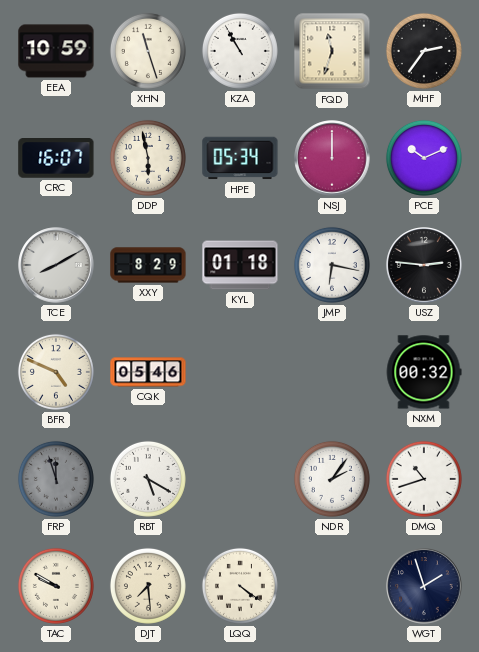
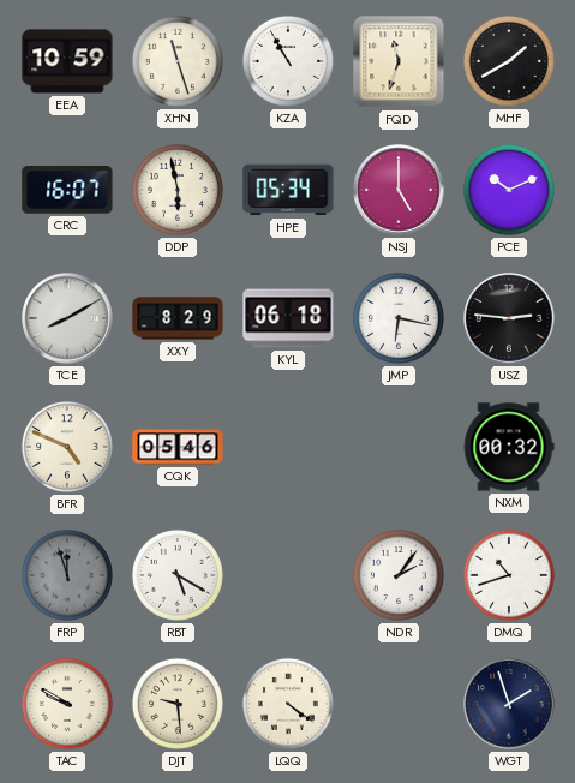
MHF: 2:36 -> 1:40 (509, 61)
NSJ: 12:00 -> 5:00 (399, 190)
KYL: 01:18 -> 06:18 (288, 318)
DJT: 7:29 -> 9:29 (178, 704)
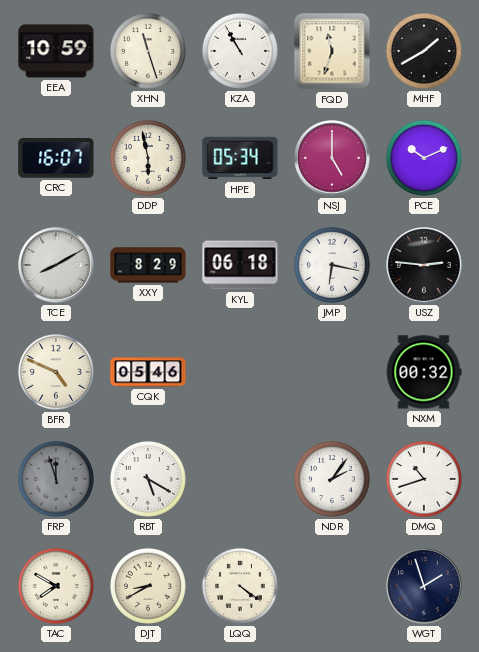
TAC: 9:50 -> 7:50 (56, 586)
DJT: 9:29 -> 8:40 (148, 586)
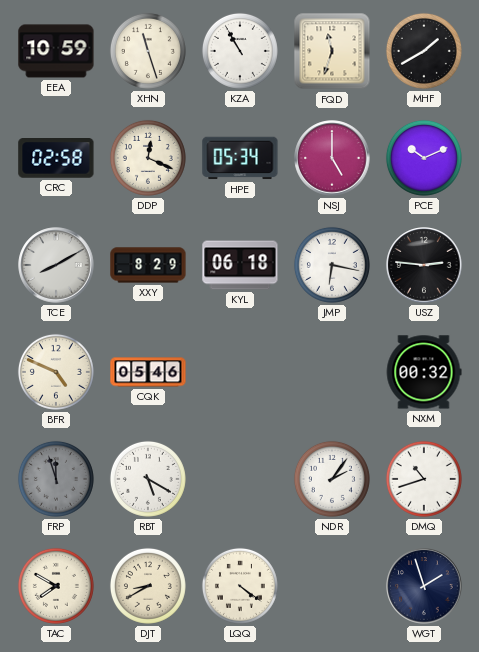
CRC: 16:07 -> 02:58 (56, 159)
DDP: 5:58 -> 12:19 (148, 158)
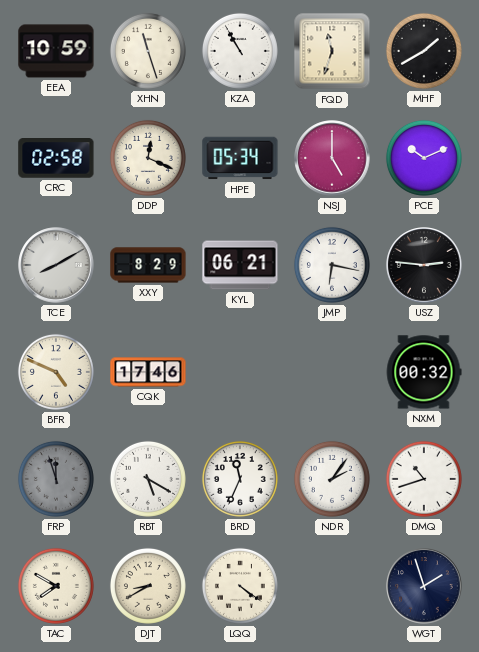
KYL: 06:18 -> 06:21 (240, 265)
CQK: 05:46 -> 17:46 (148, 372)
BRD: none -> 11:34 (240, 479)
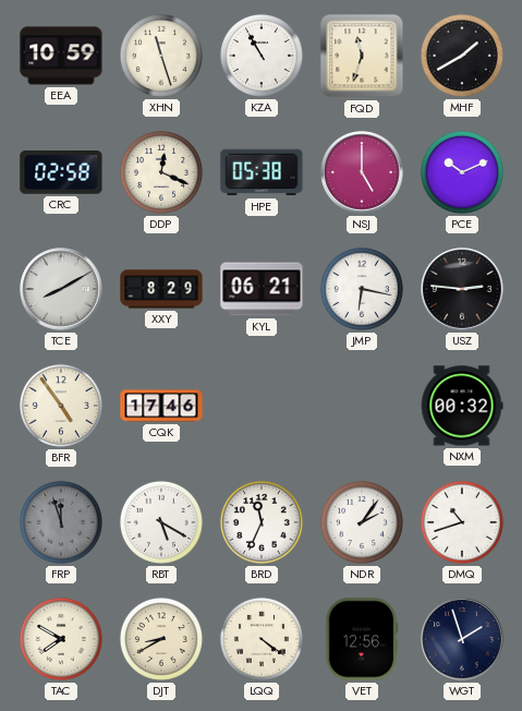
HPE: 05:34 -> 05:38 (262, 172)
BFR: 4:49 -> 4:54 (61, 406)
VET: none -> 12:56 (362, 639)
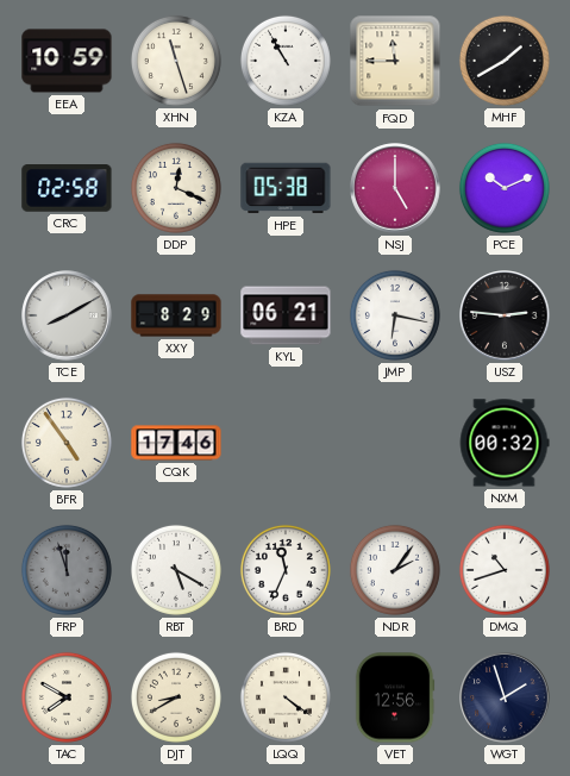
FQD: 11:33 -> 11:45 (395, 61)
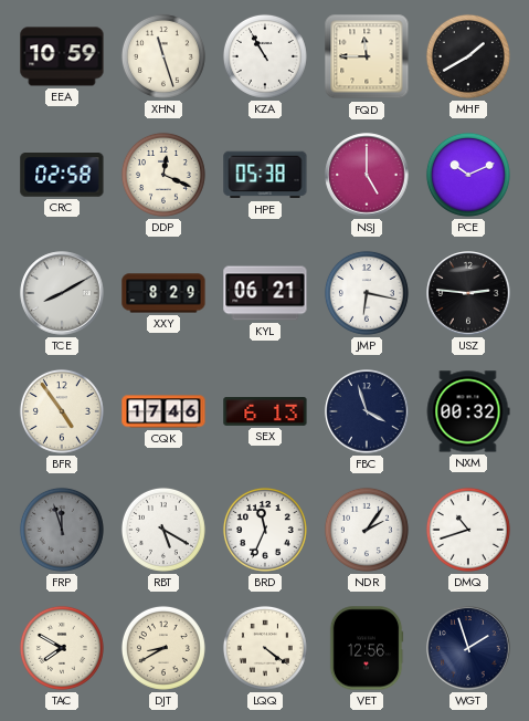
SEX: none -> 6:13 (265, 412)
FBC: none -> 3:57 (367, 411)
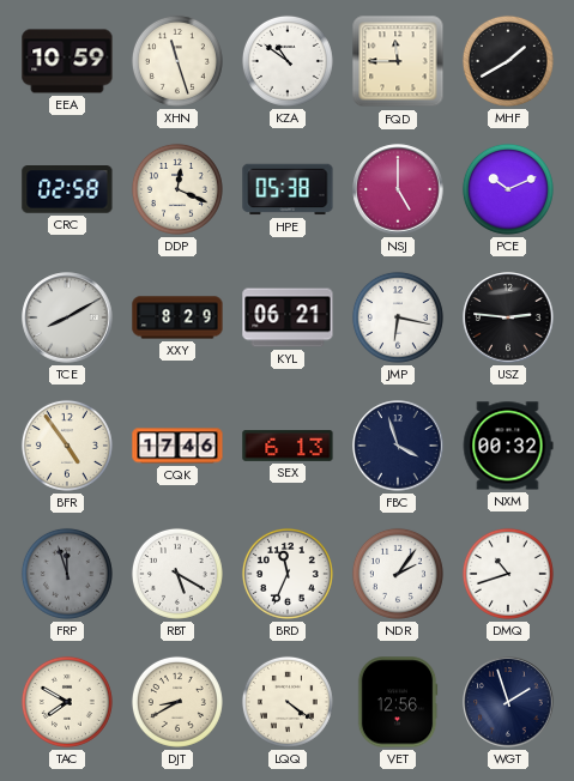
KZA: 10:55 -> 10:51 (288, 61)
